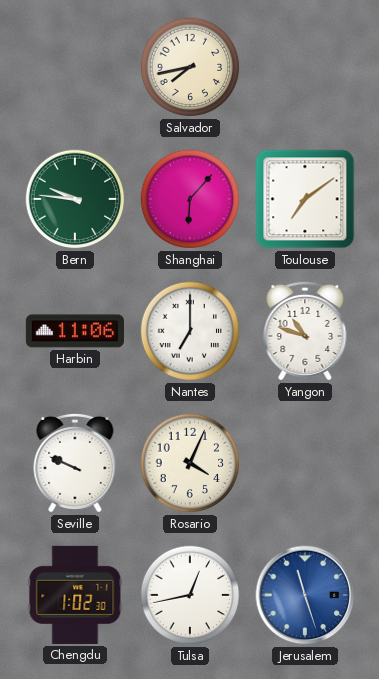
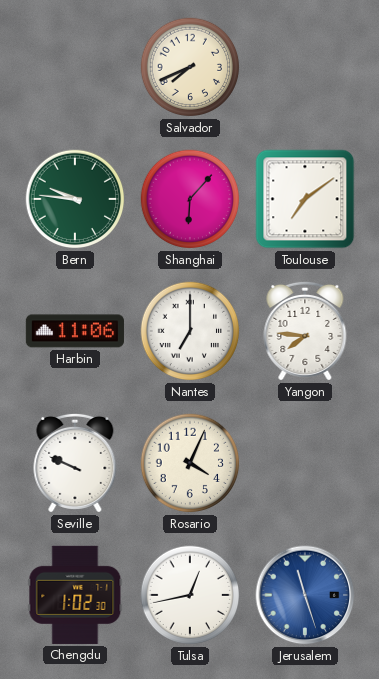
Salvador: 7:43 -> 7:41 (190, 67)
Yangon: 10:48 -> 7:46 (305, 331)
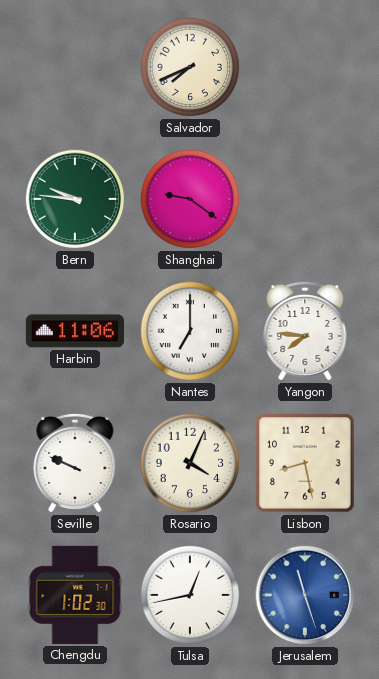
Shanghai: 6:07 -> 9:21 (190, 199)
Toulouse: 7:09 -> none (305, 199)
Lisbon: none -> 8:28 (305, 463)
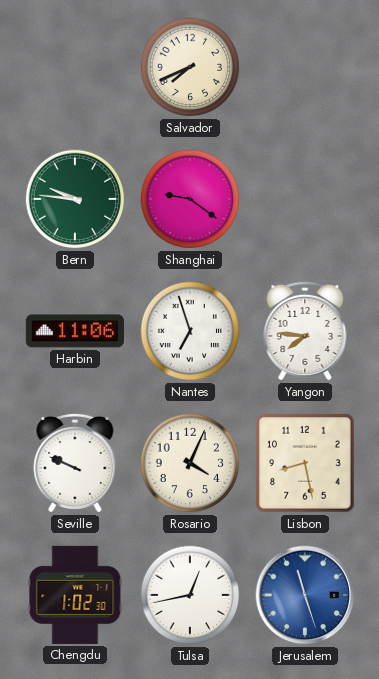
Nantes: 7:00 -> 6:57 (190, 331)
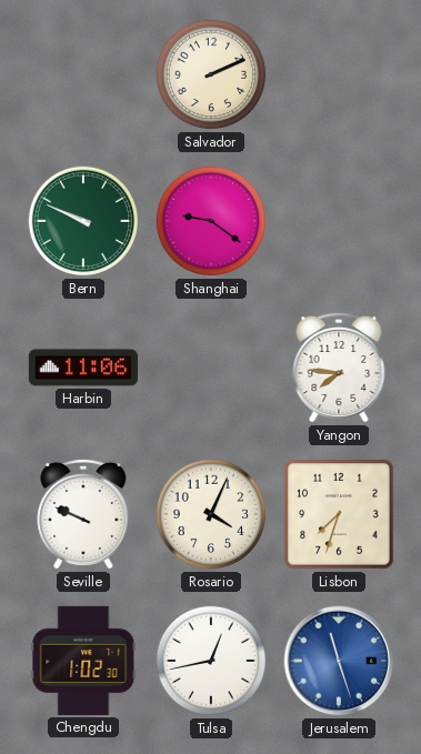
Salvador: 7:41 -> 2:11 (211, 74)
Bern: 9:46 -> 9:49 (83, 221)
Nantes: 6:57 -> none (190, 331)
Lisbon: 8:28 -> 7:33 (339, 514)
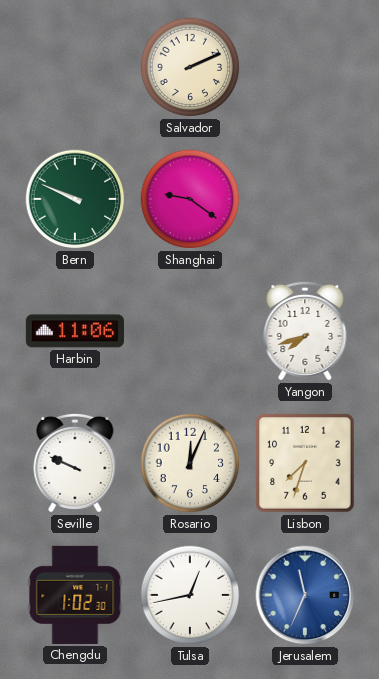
Yangon: 7:46 -> 7:42 (305, 331)
Rosario: 4:04 -> 12:04 (190, 463)
Jerusalem: 11:27 -> 11:34 (305, 595)
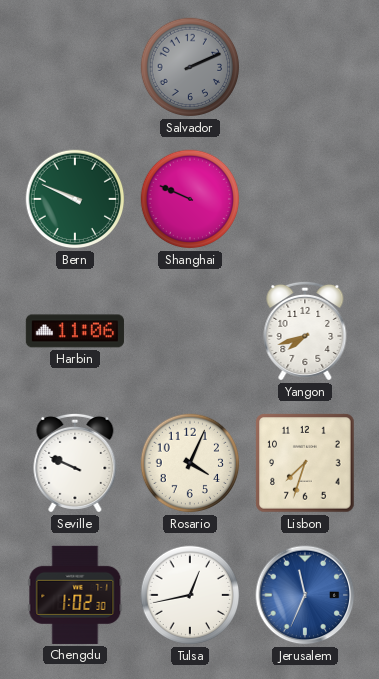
Salvador dial: cream -> grey (190, 67)
Shanghai: 9:21 -> 9:49 (190, 199)
Rosario: 12:04 -> 4:04 (190, 463)
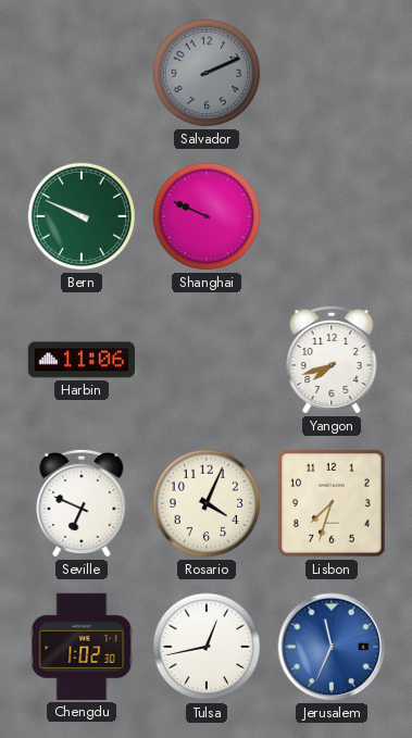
Seville: 9:49 -> 6:49 (82, 503)
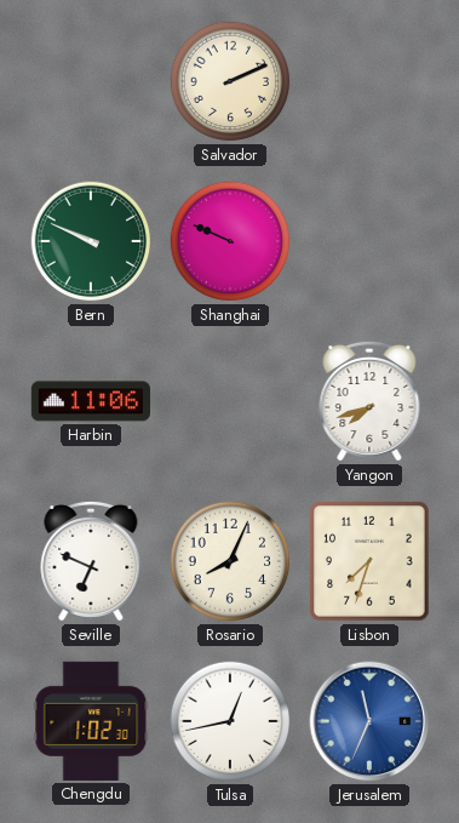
Salvador dial: grey -> cream (230, 81)
Rosario: 4:04 -> 8:04 (230, 561)
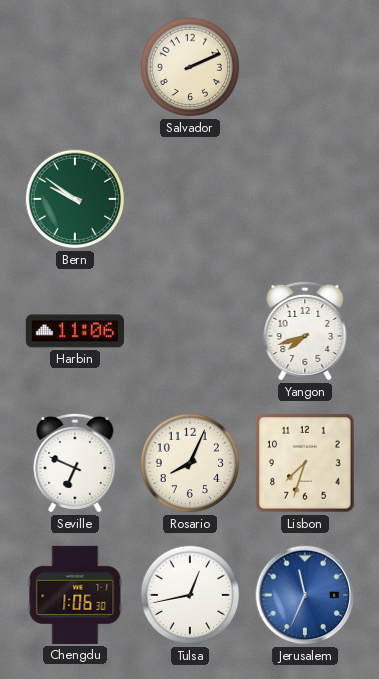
Bern: 9:49 -> 9:51 (75, 199)
Shanghai: 9:49 -> none (230, 241)
Chengdu: 1:02 -> 1:06 (75, 595)
